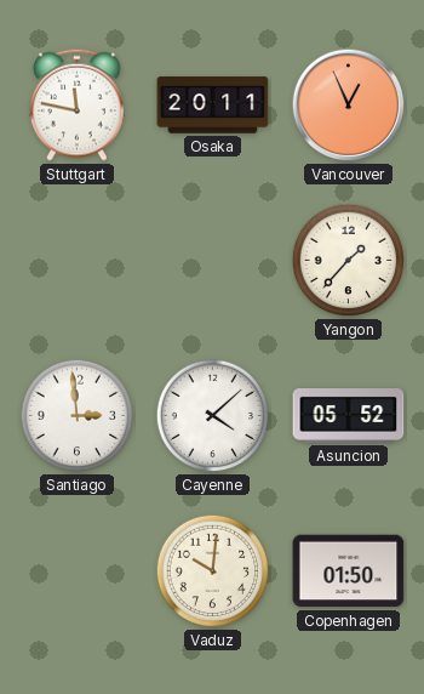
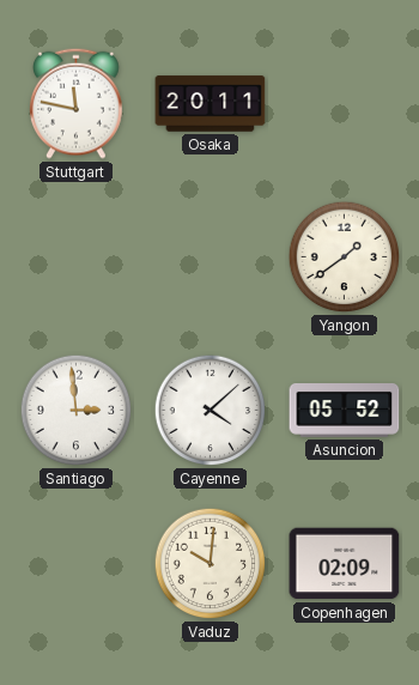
Vancouver: 12:56 -> none (349, 106)
Yangon: 1:37 -> 1:39 (345, 257)
Copenhagen: 01:50 -> 02:09 (345, 564)
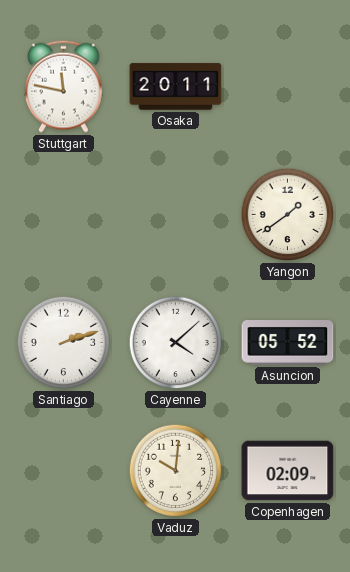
Santiago: 2:59 -> 2:12 (64, 343)
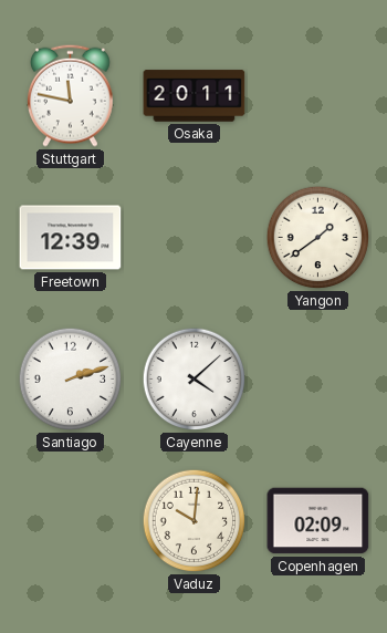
Freetown: none -> 12:39 (71, 238)
Asuncion: 05:52 -> none (288, 343)
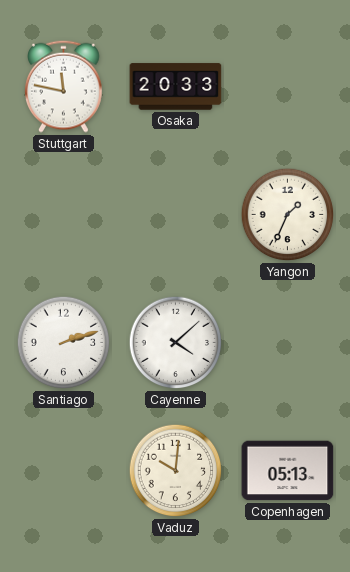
Osaka: 20:11 -> 20:33 (176, 87)
Freetown: 12:39 -> none (71, 238)
Yangon: 1:39 -> 1:34 (288, 215)
Copenhagen: 02:09 -> 05:13 (288, 471)
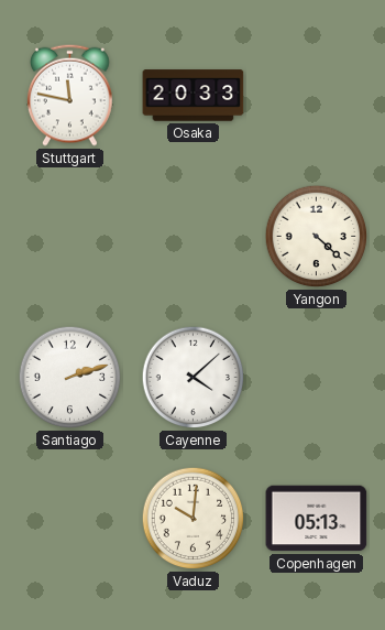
Yangon: 1:34 -> 4:22 (317, 237)
